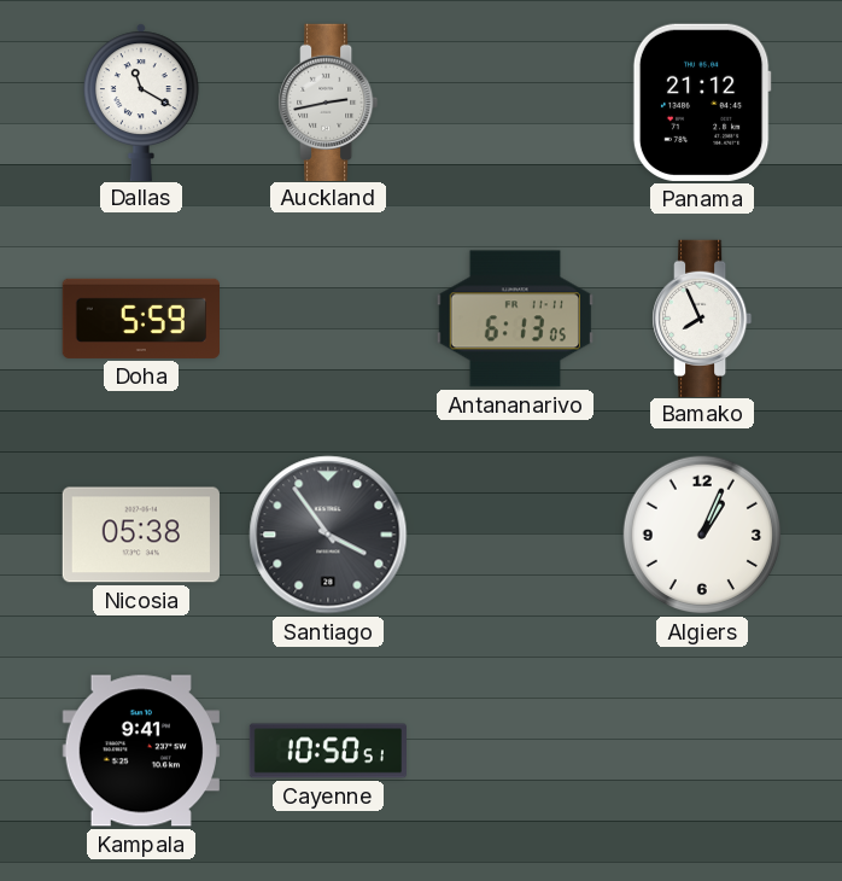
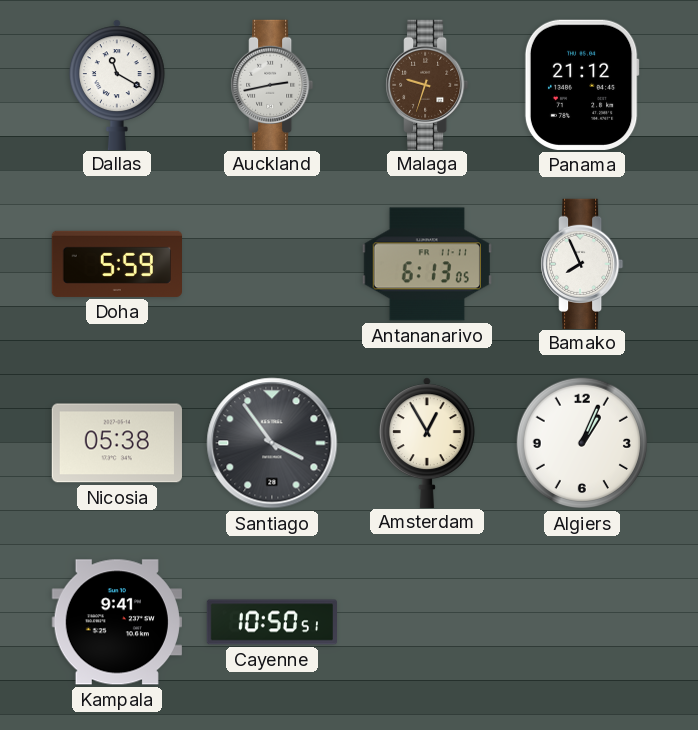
Malaga: none -> 9:33 (427, 84)
Amsterdam: none -> 12:55 (427, 442)
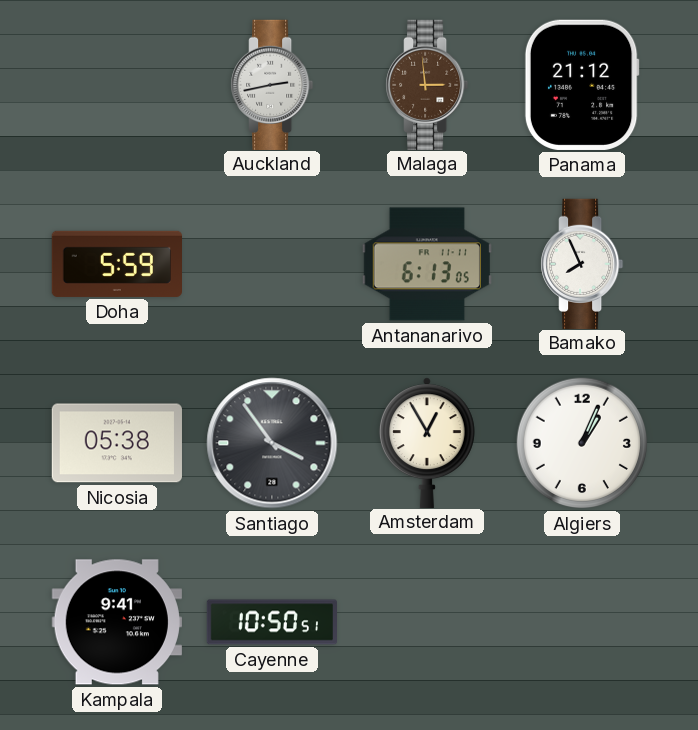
Dallas: 11:20 -> none (117, 84)
Malaga: 9:33 -> 2:59 (427, 84)
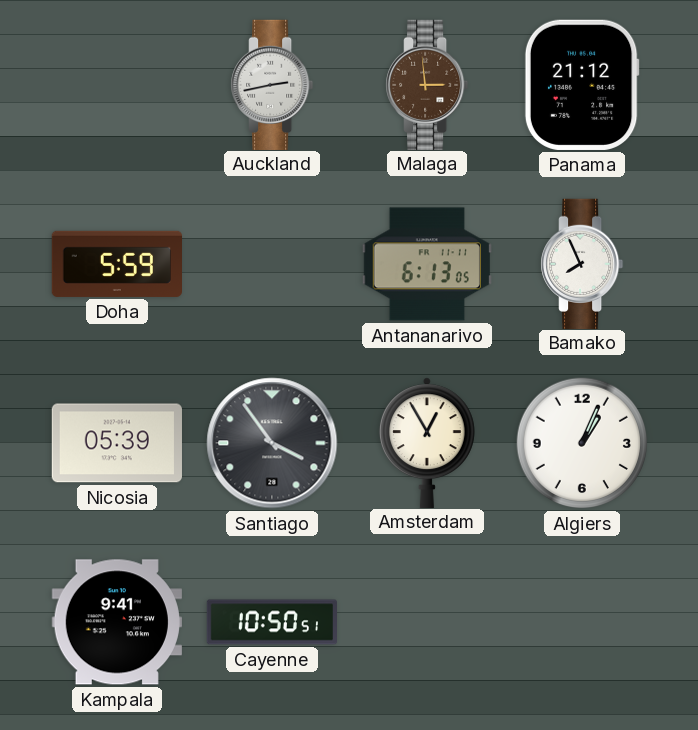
Nicosia: 05:38 -> 05:39 (117, 443)
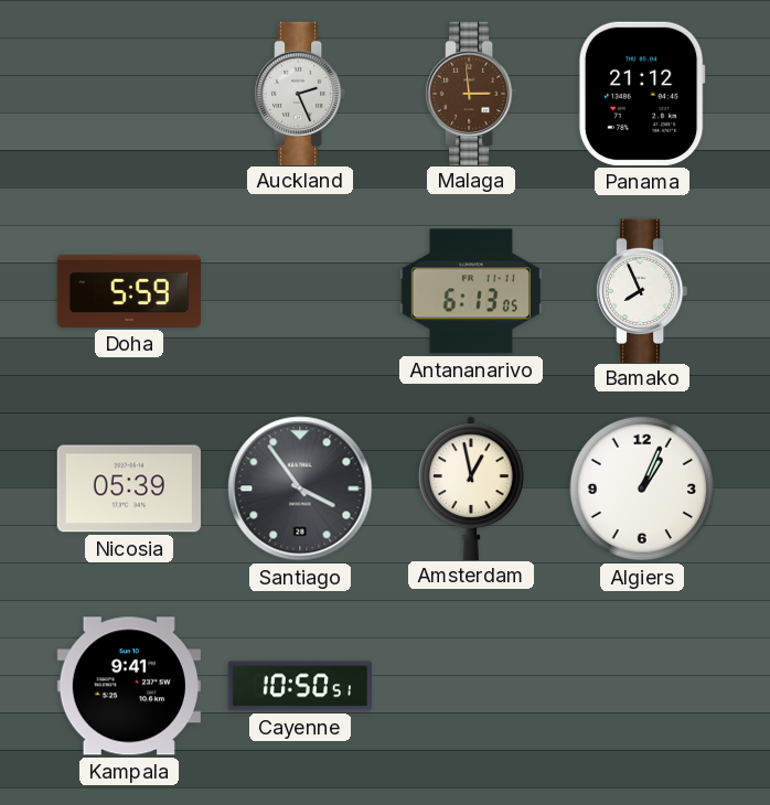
Auckland: 2:43 -> 2:26 (300, 93)
Amsterdam: 12:55 -> 12:58 (471, 487)
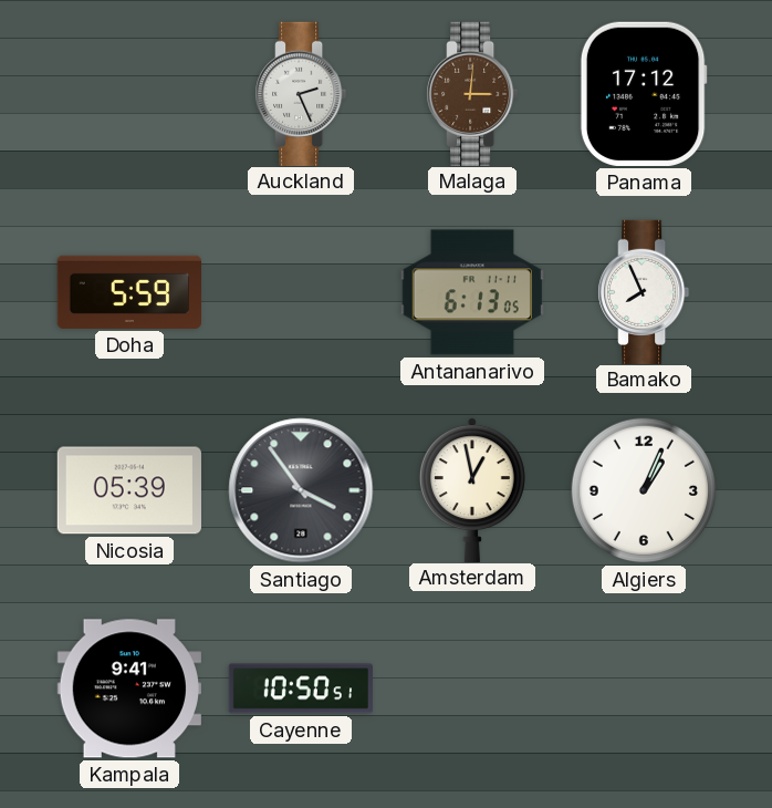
Malaga: 2:59 -> 3:01 (472, 93)
Panama: 21:12 -> 17:12 (644, 94)
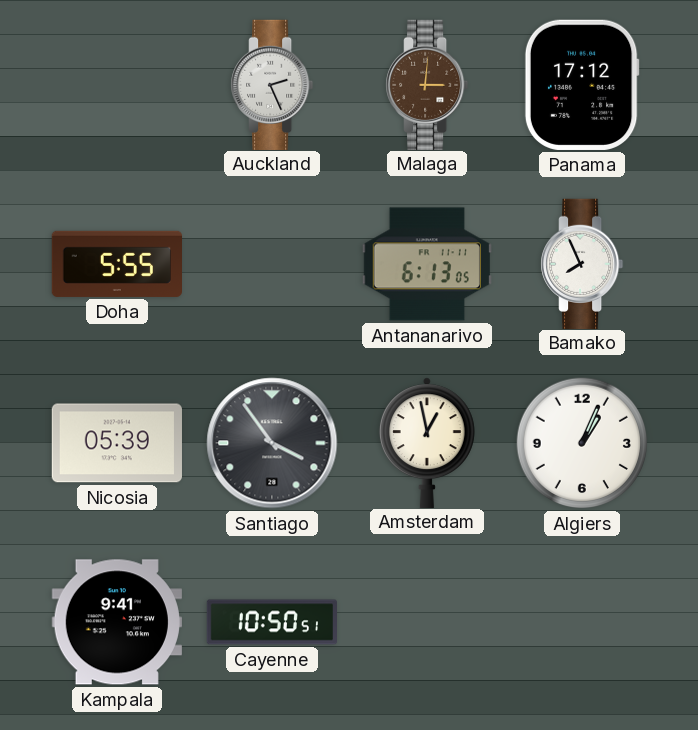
Doha: 5:59 -> 5:55 (116, 264)
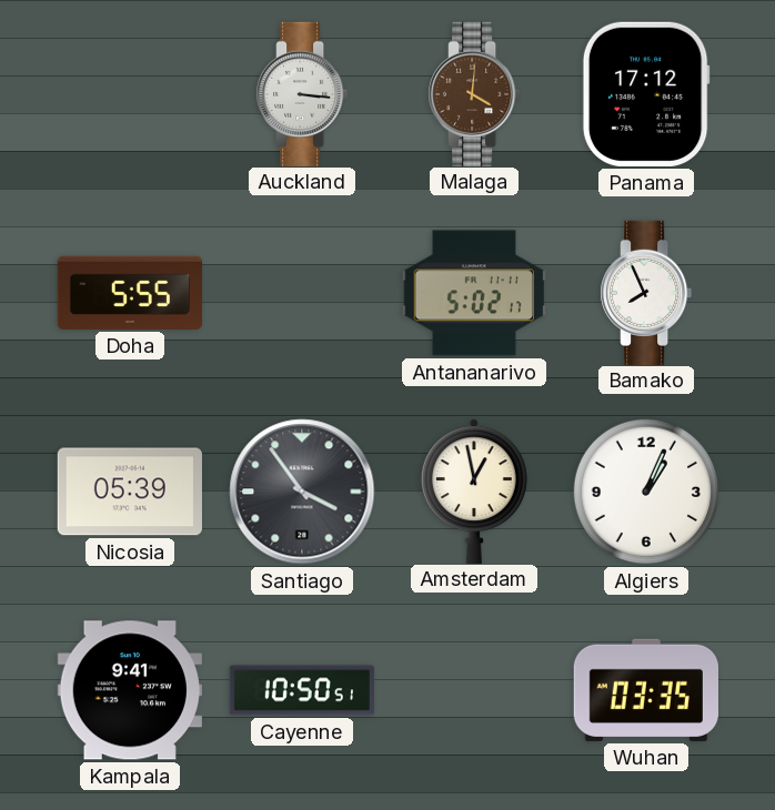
Auckland: 2:26 -> 3:16 (302, 93)
Malaga: 3:01 -> 4:01 (474, 93)
Antananarivo: 6:13 -> 5:02 (474, 293)
Wuhan: none -> 03:35 (646, 690)
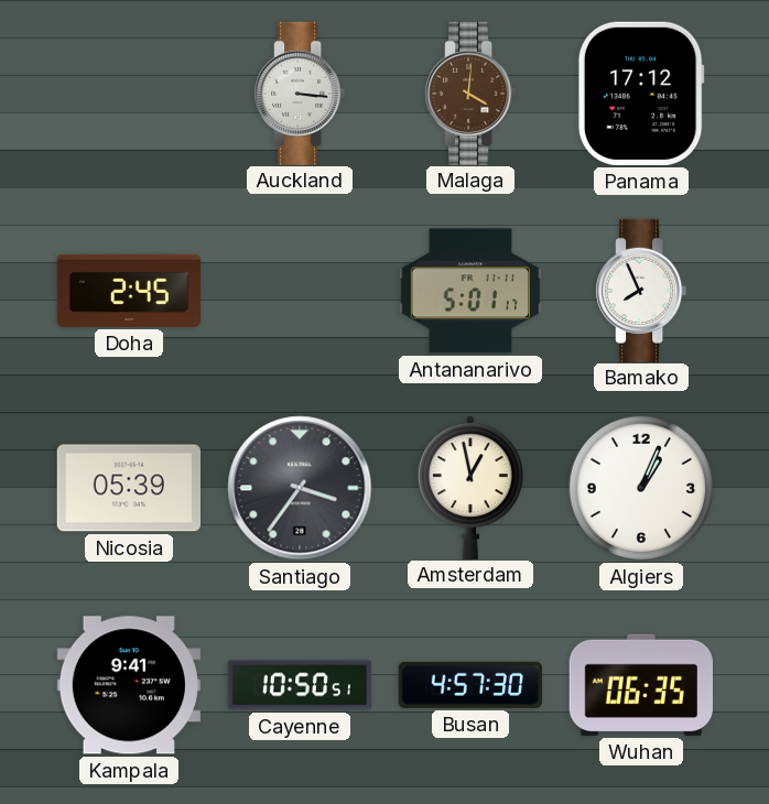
Doha: 5:55 -> 2:45 (128, 291)
Antananarivo: 5:02 -> 5:01 (470, 291)
Santiago: 3:54 -> 3:36 (300, 488)
Busan: none -> 4:57 (470, 685)
Wuhan: 03:35 -> 06:35 (641, 685)
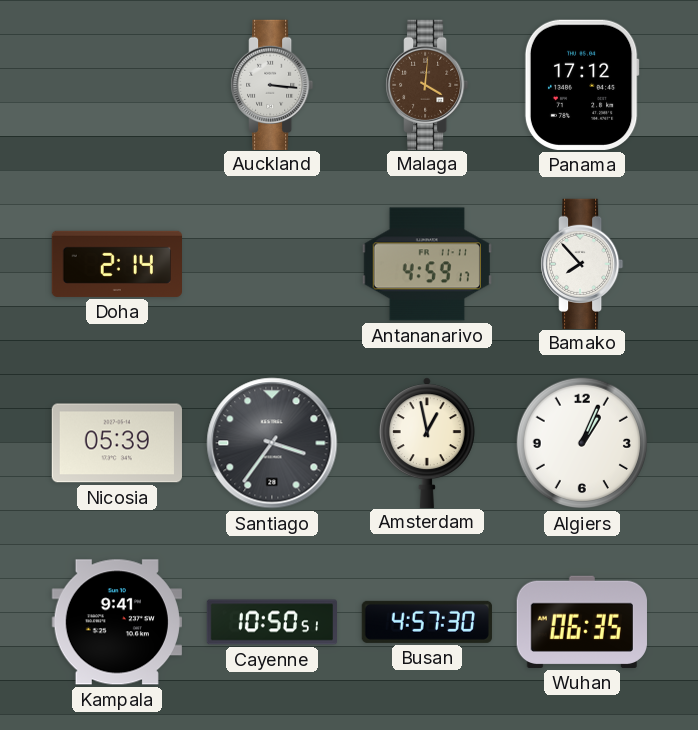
Doha: 2:45 -> 2:14 (116, 264)
Antananarivo: 5:01 -> 4:59 (427, 264)
Bamako: 7:56 -> 7:53 (582, 263)
